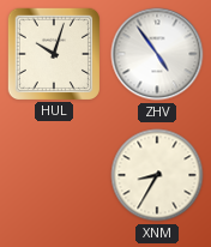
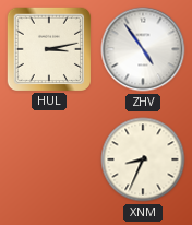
HUL: 10:03 -> 3:13 (48, 48)
XNM: 8:35 -> 8:34 (143, 159)
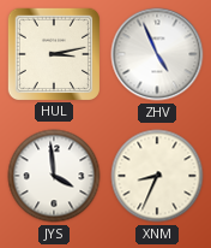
ZHV: 4:54 -> 4:56 (157, 54)
JYS: none -> 3:59 (54, 176)
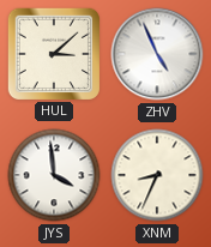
HUL: 3:13 -> 3:08 (53, 53)
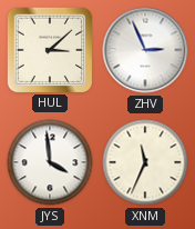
ZHV: 4:56 -> 2:56 (145, 50)
XNM: 8:34 -> 11:34 (145, 162)
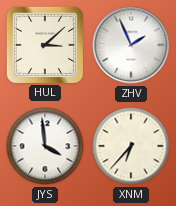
ZHV: 2:56 -> 1:56 (131, 45)
XNM: 11:34 -> 6:37 (131, 146)
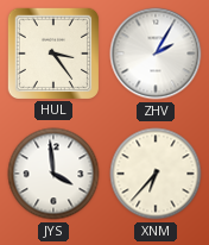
HUL: 3:08 -> 3:24 (52, 52)
ZHV: 1:56 -> 2:05 (156, 54)
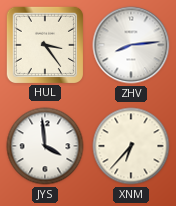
ZHV: 2:05 -> 8:14 (131, 45)
